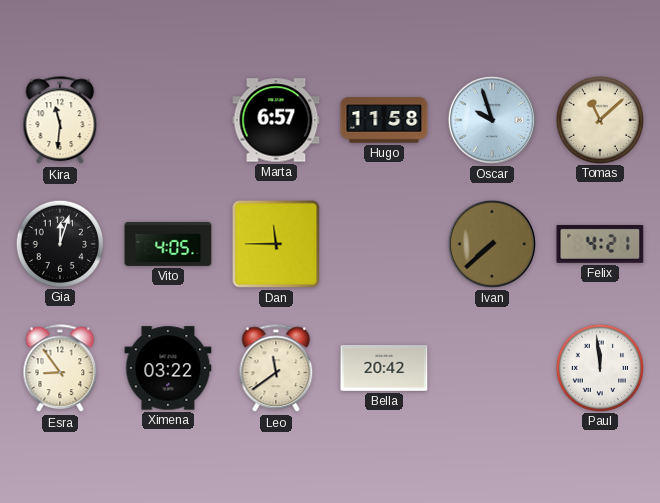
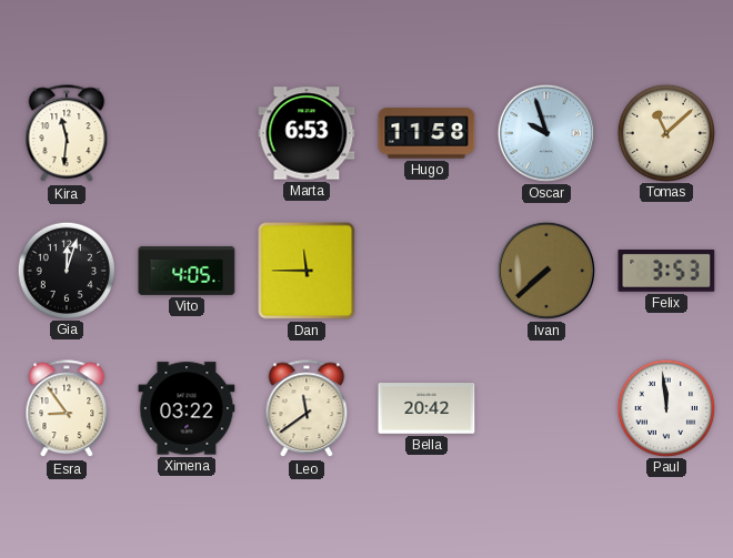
Marta: 6:57 -> 6:53 (307, 133)
Felix: 4:21 -> 3:53 (666, 271)
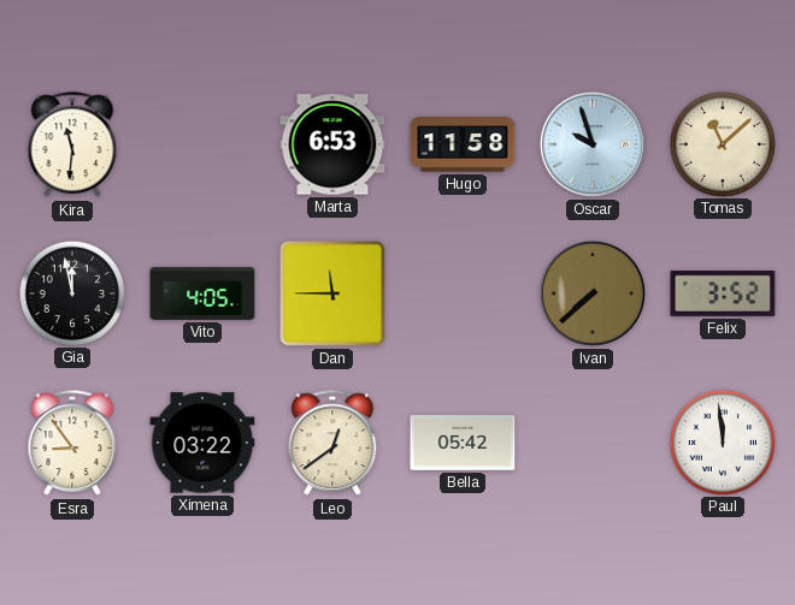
Gia: 12:03 -> 11:58 (71, 292)
Felix: 3:53 -> 3:52 (723, 293)
Leo: 11:39 -> 12:39 (332, 444)
Bella: 20:42 -> 05:42 (463, 444)
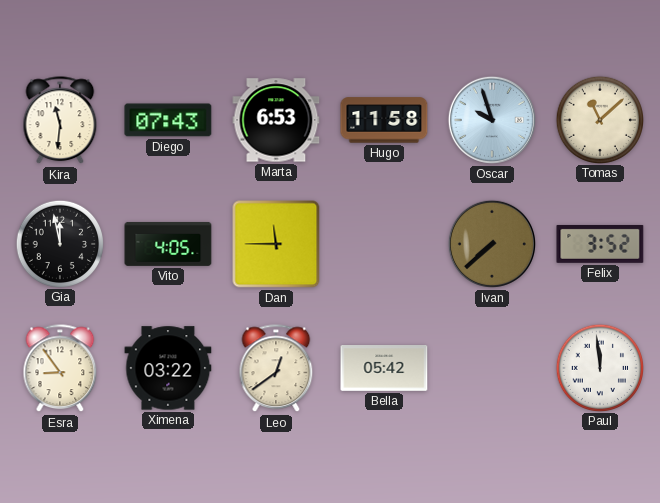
Diego: none -> 07:43 (168, 120)
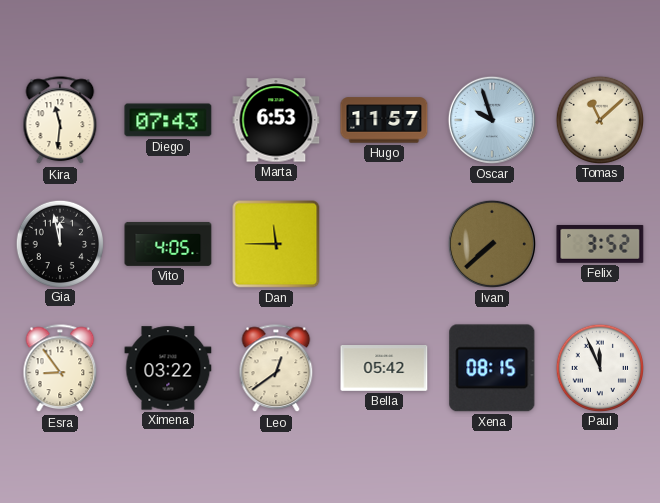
Hugo: 11:58 -> 11:57 (384, 120)
Xena: none -> 08:15 (492, 368)
Paul: 11:59 -> 11:56 (599, 367)
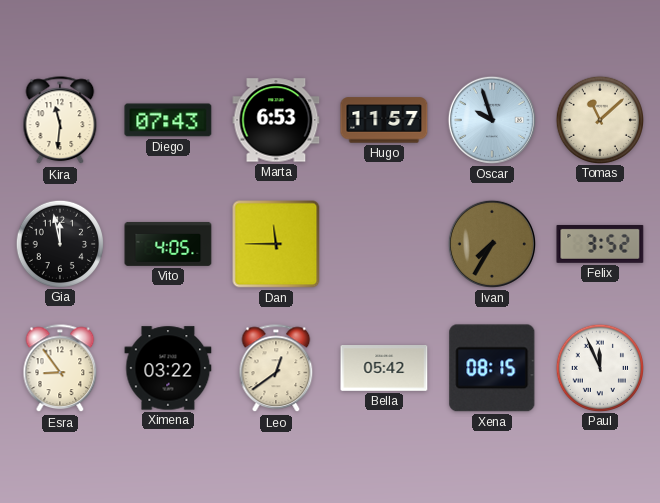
Ivan: 7:38 -> 7:35 (492, 244)
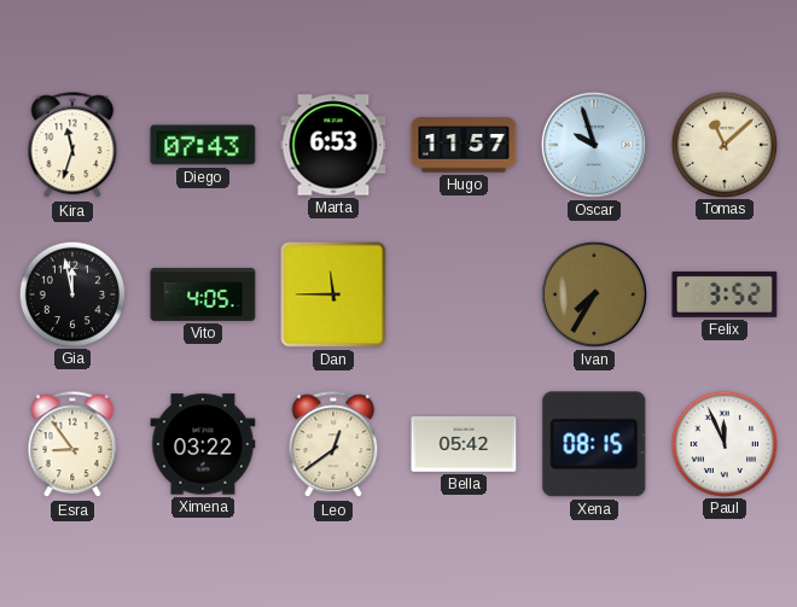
Kira: 11:31 -> 11:33 (72, 146)
